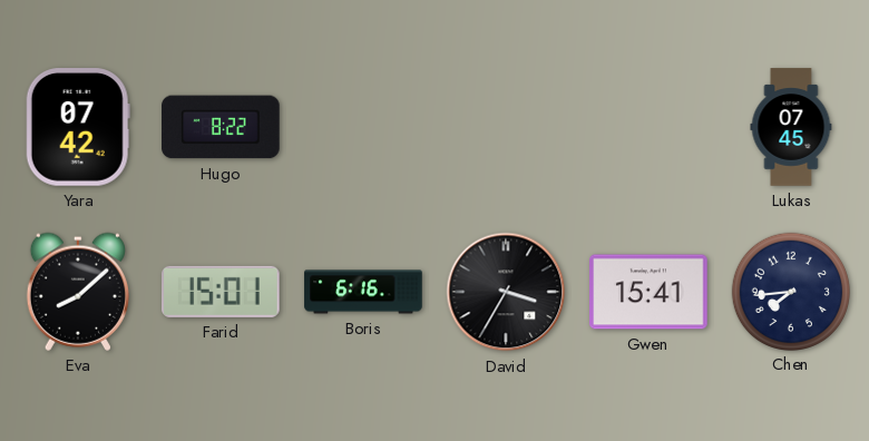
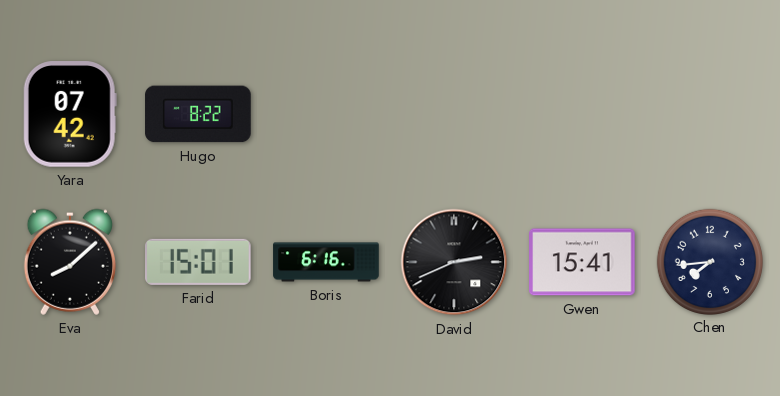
Lukas: 07:45 -> none (791, 127)
David: 3:35 -> 2:41 (454, 262)
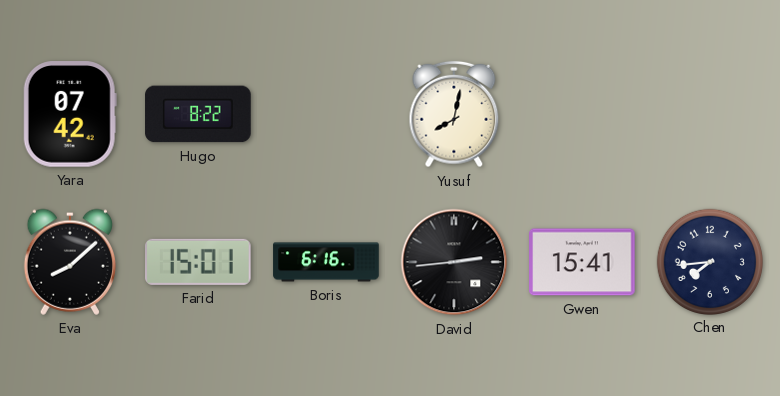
Yusuf: none -> 8:02 (454, 114)
David: 2:41 -> 2:44 (454, 262)
